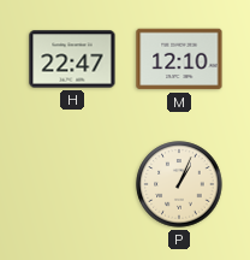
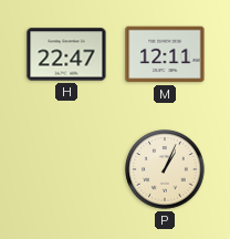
M: 12:10 -> 12:11 (165, 54)
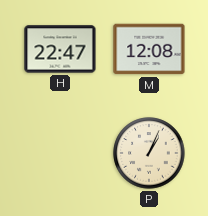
M: 12:11 -> 12:08 (149, 49)
